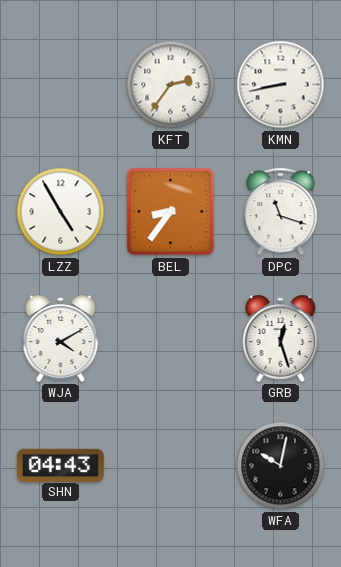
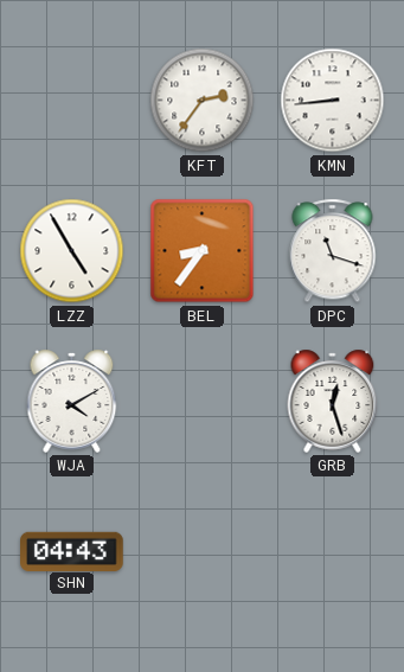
KMN: 8:43 -> 8:44 (333, 101)
WFA: 10:02 -> none (281, 466)
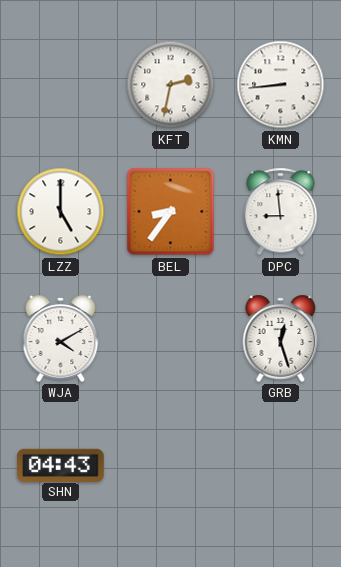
KFT: 2:36 -> 2:32 (171, 85)
LZZ: 4:55 -> 5:00 (61, 212)
DPC: 11:18 -> 8:59 (281, 212)
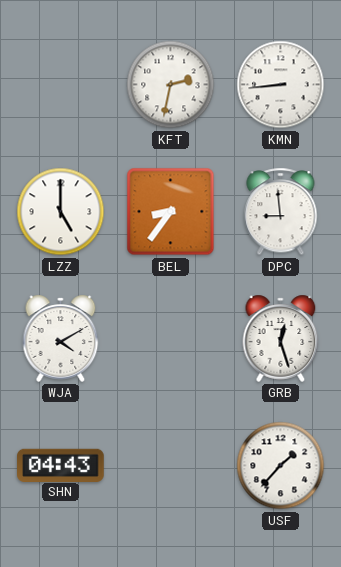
USF: none -> 1:37 (281, 466)
